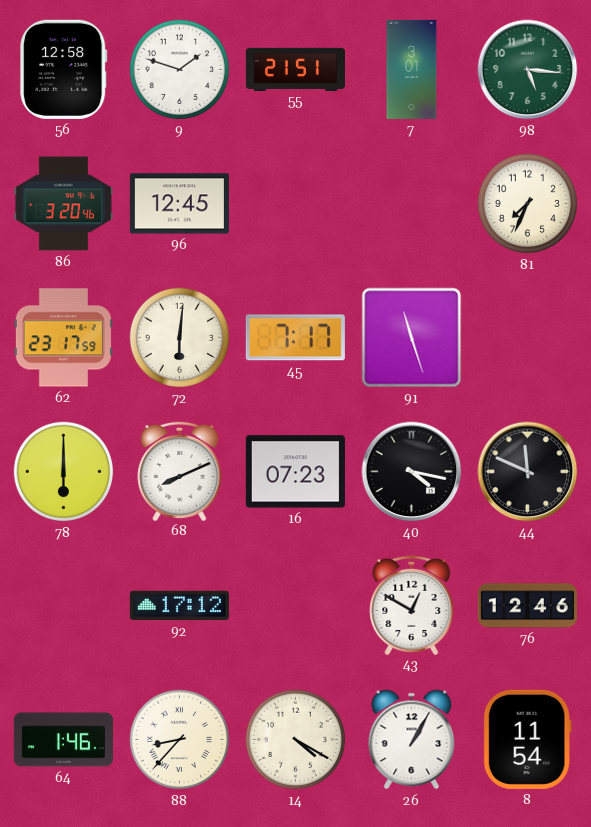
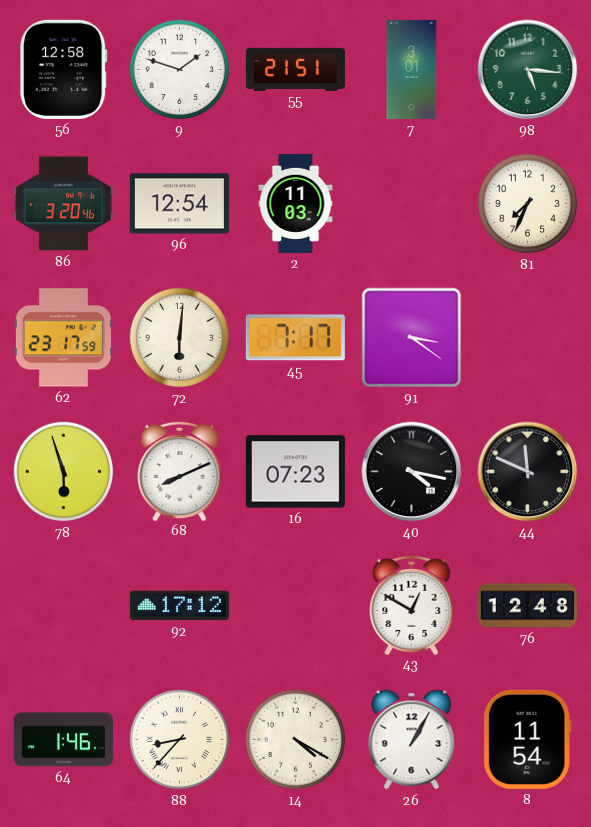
96: 12:45 -> 12:54 (179, 204)
2: none -> 11:03 (296, 203)
91: 11:27 -> 3:21 (412, 338)
78: 6:00 -> 5:57 (64, 472)
76: 12:46 -> 12:48 (527, 606)
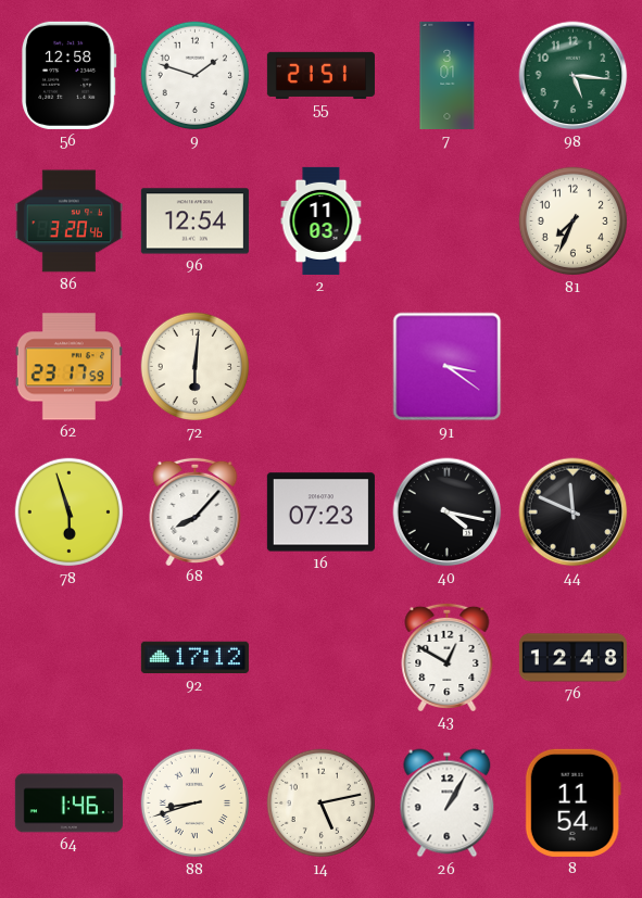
45: 7:17 -> none (295, 338)
68: 8:11 -> 8:07 (196, 510)
88: 8:37 -> 8:42 (196, 804)
14: 4:20 -> 5:13 (322, 804)
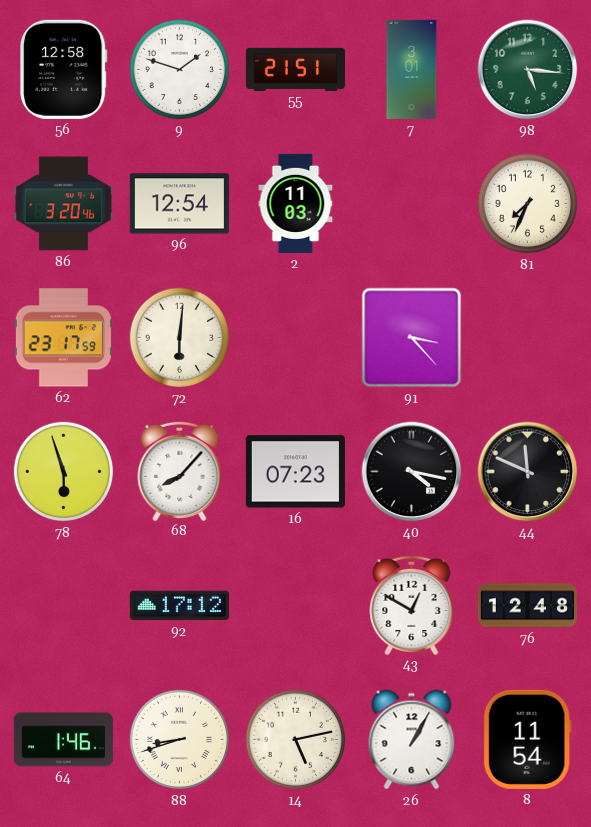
91: 3:21 -> 3:23 (412, 338)
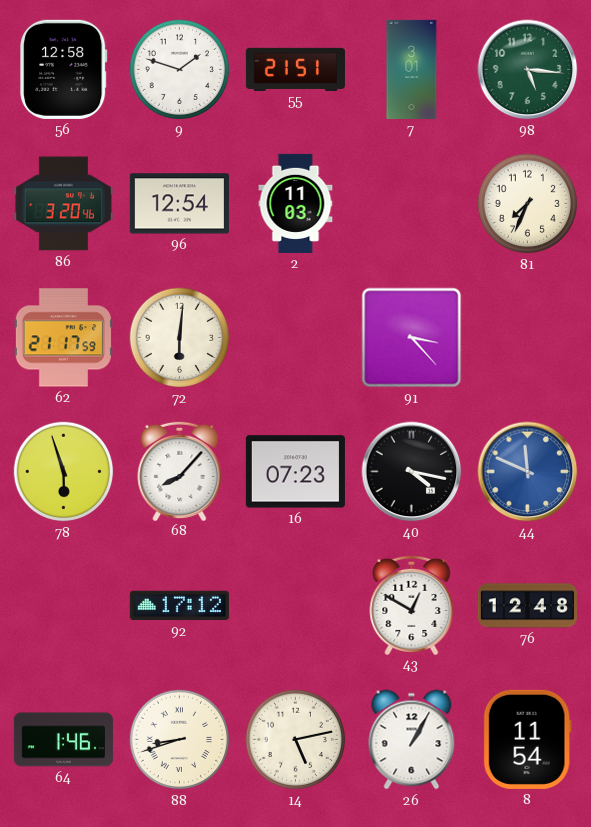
62: 23:17 -> 21:17 (63, 338)
44 dial: black -> blue (528, 472)
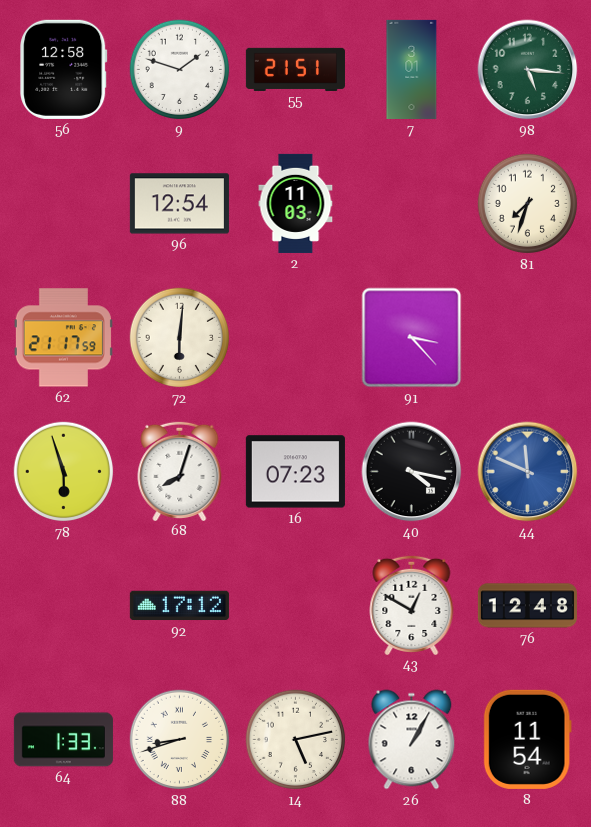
86: 3:20 -> none (63, 204)
81: 7:34 -> 7:33 (528, 204)
68: 8:07 -> 8:03 (180, 470)
64: 1:46 -> 1:33 (63, 740)
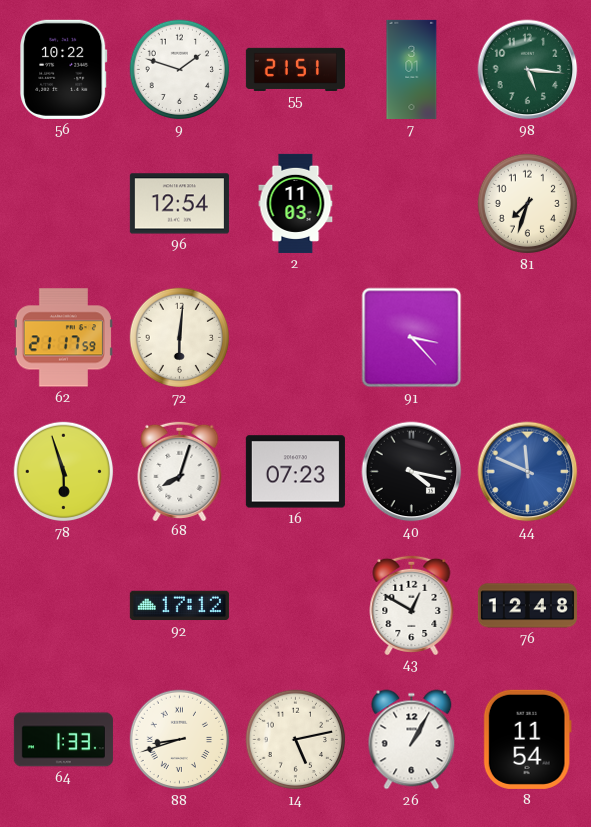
56: 12:58 -> 10:22 (64, 69)
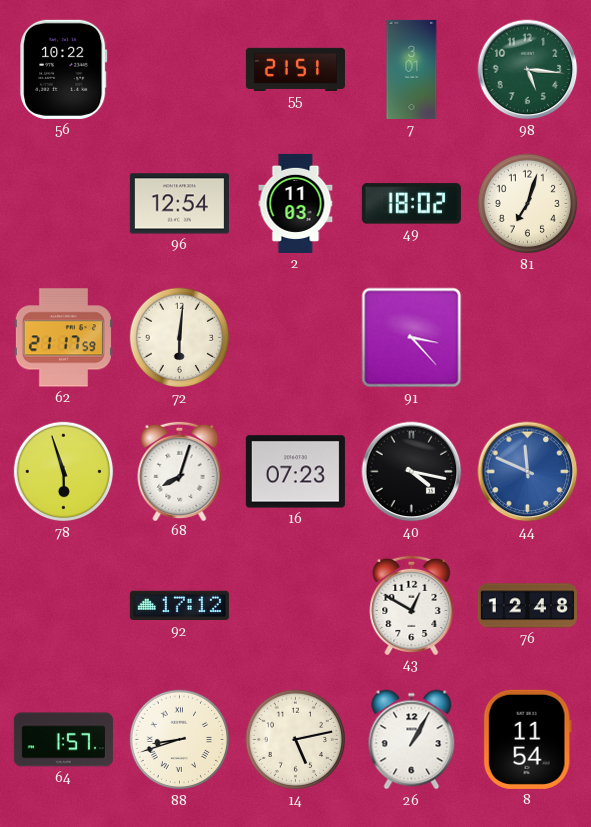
9: 1:48 -> none (180, 70)
49: none -> 18:02 (411, 204)
81: 7:33 -> 7:03 (528, 204)
64: 1:33 -> 1:57 (63, 740)
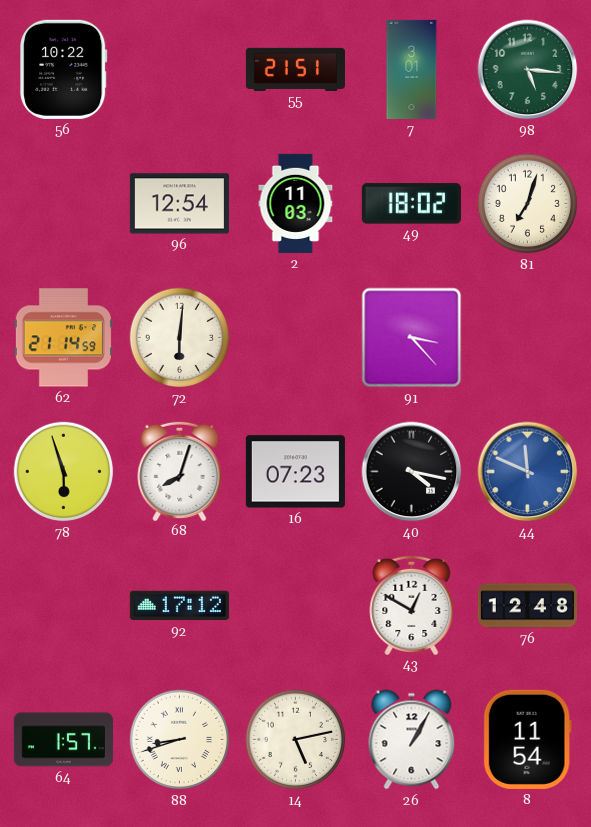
62: 21:17 -> 21:14 (63, 338)
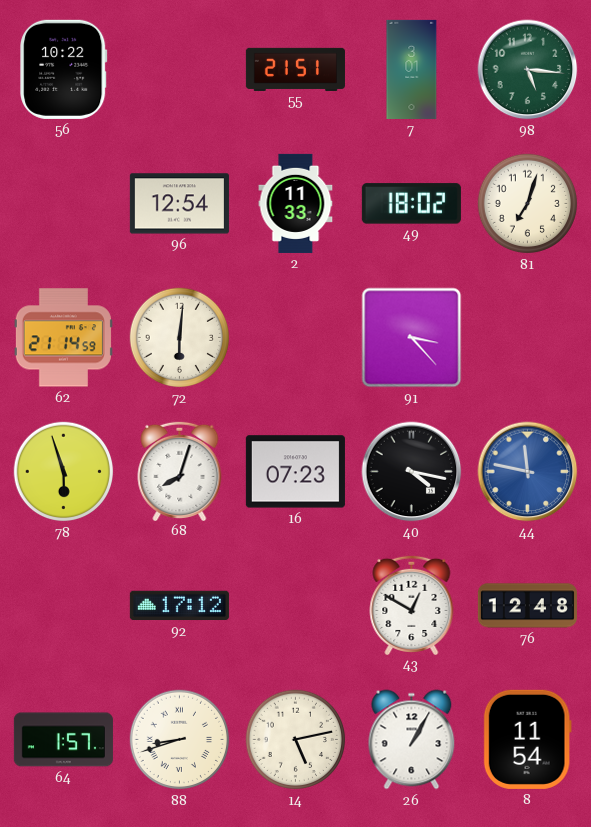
2: 11:03 -> 11:33 (296, 203)
44: 11:49 -> 11:47 (528, 472)
